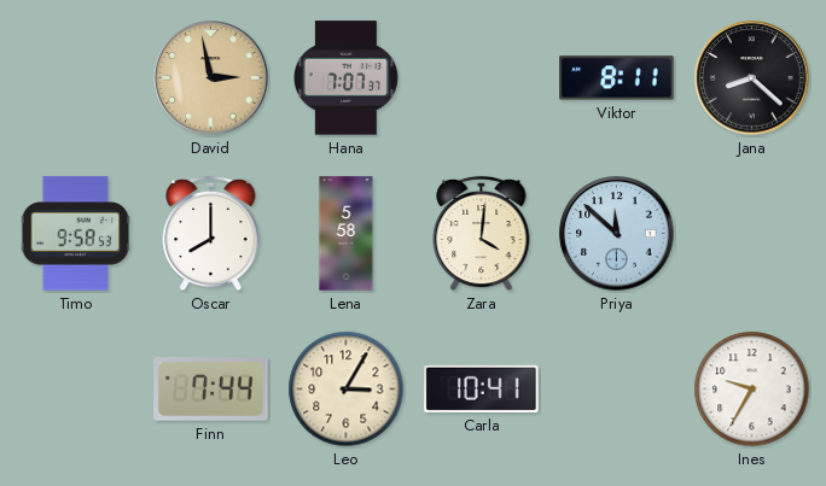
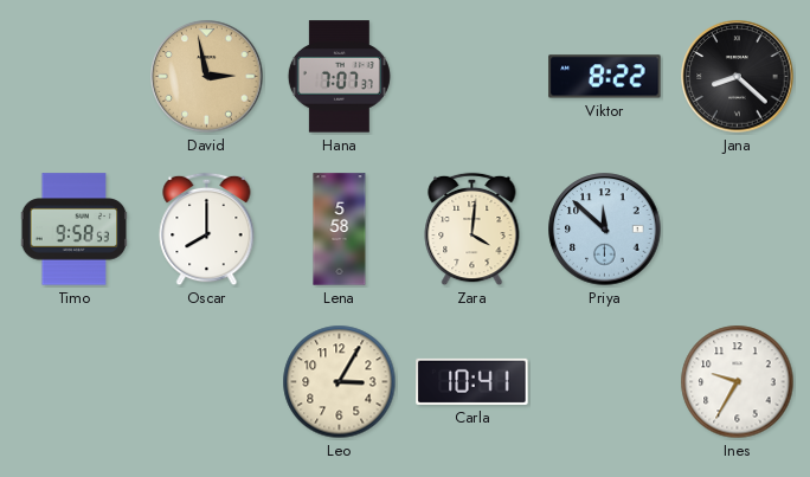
Viktor: 8:11 -> 8:22 (605, 77)
Finn: 7:44 -> none (211, 390)
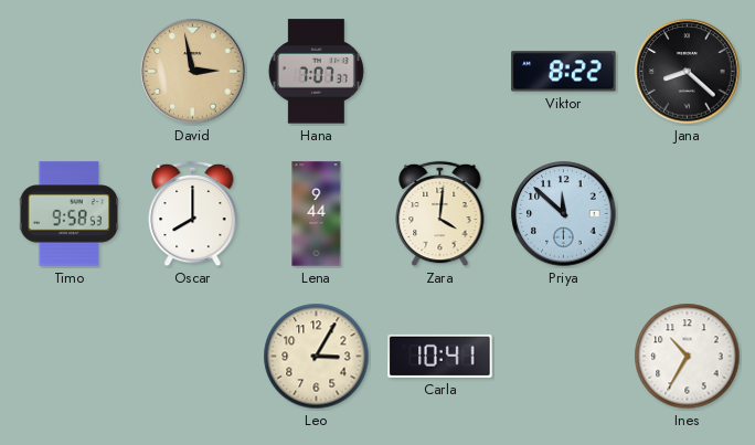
Lena: 5:58 -> 9:44 (317, 214)
Ines: 9:35 -> 10:35 (688, 357)
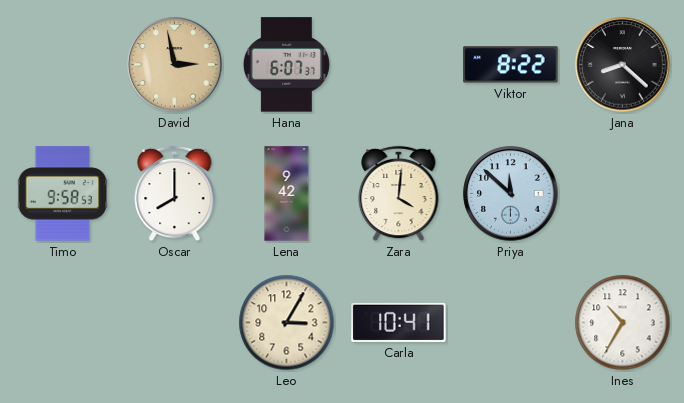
Hana: 7:07 -> 6:07 (286, 65)
Lena: 9:44 -> 9:42 (287, 194)
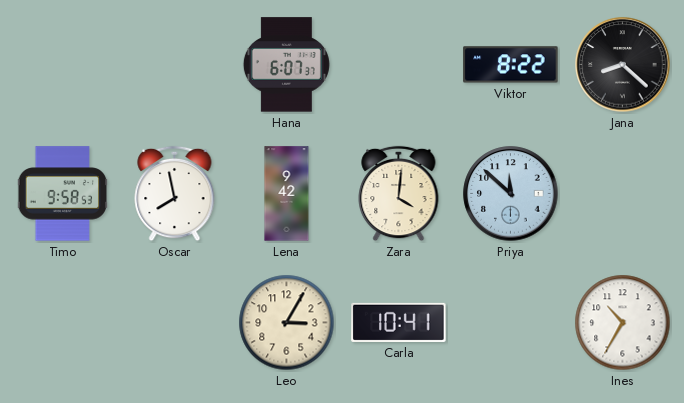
David: 2:58 -> none (175, 65)
Oscar: 8:00 -> 7:58 (175, 194)
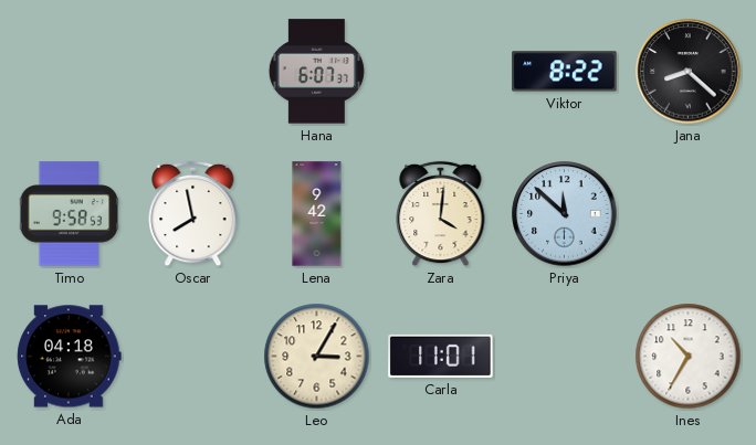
Ada: none -> 04:18 (70, 357)
Carla: 10:41 -> 11:01 (441, 356)
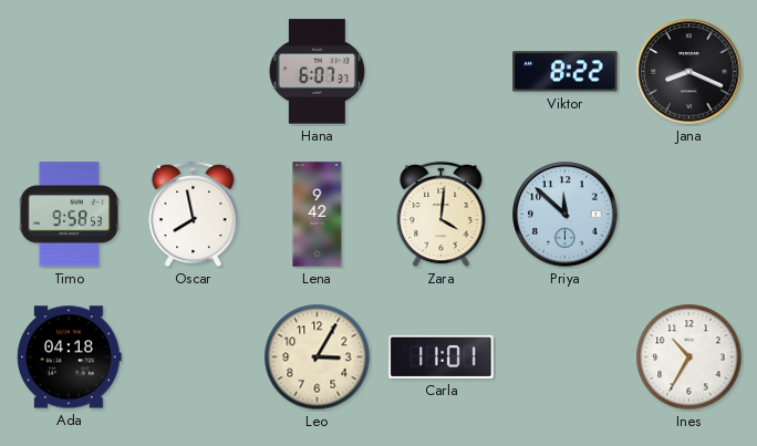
Jana: 8:22 -> 8:19 (689, 72)
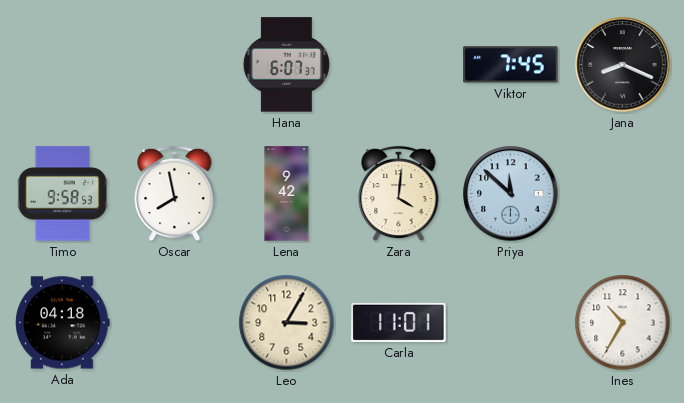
Viktor: 8:22 -> 7:45 (511, 65)
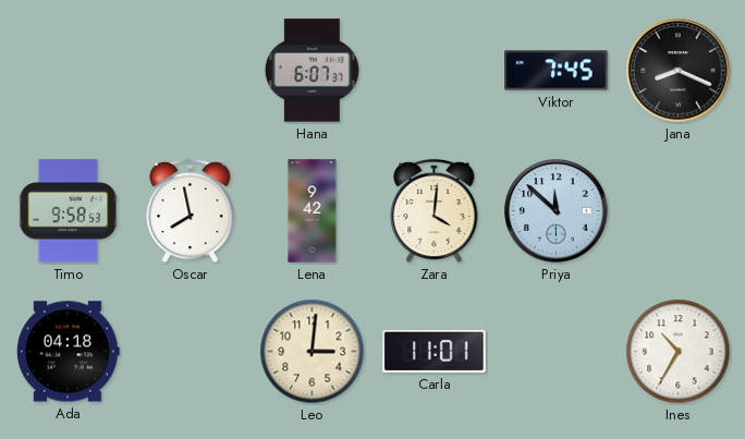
Leo: 3:05 -> 3:01 (313, 352)
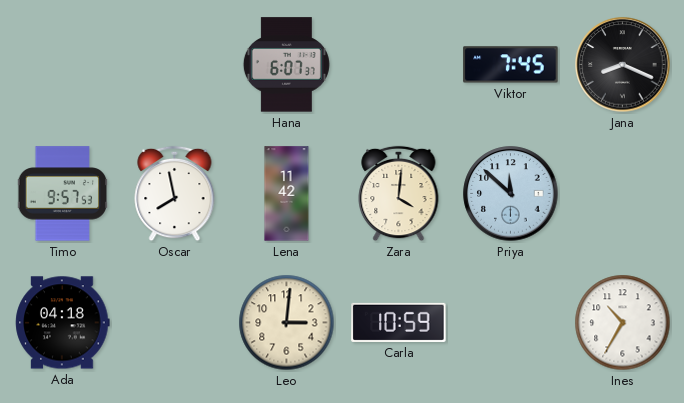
Timo: 9:58 -> 9:57 (63, 194)
Lena: 9:42 -> 11:42 (287, 194)
Carla: 11:01 -> 10:59 (399, 322)
